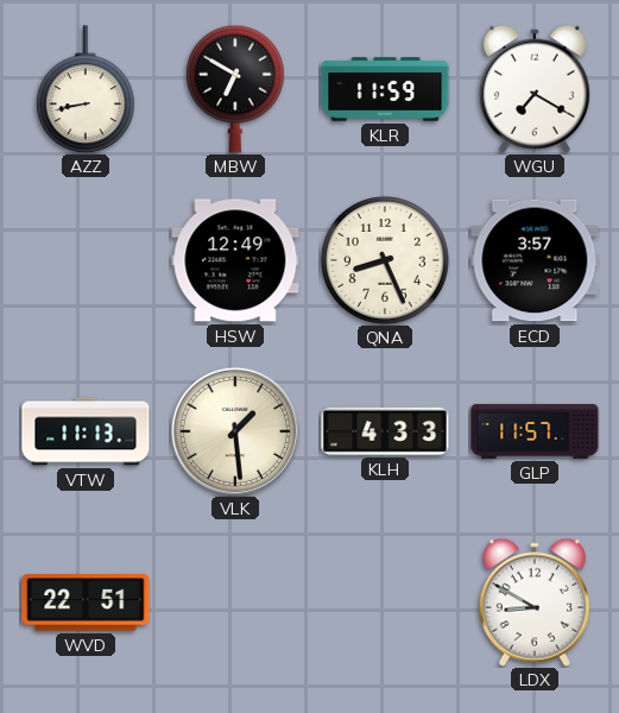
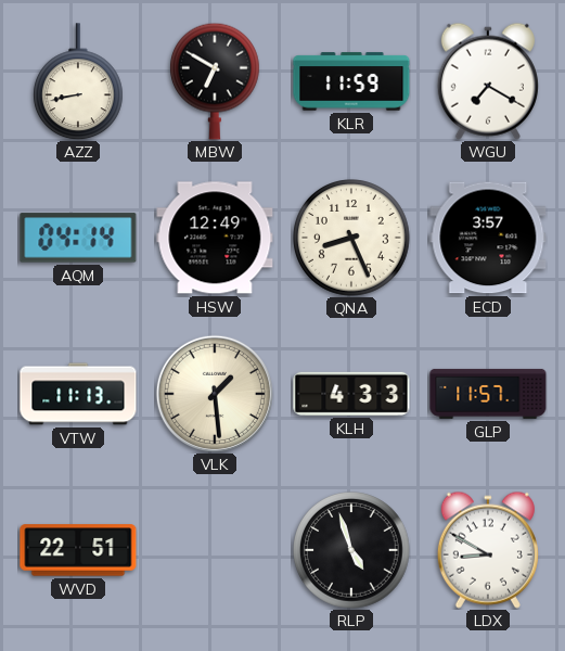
AQM: none -> 04:14 (78, 238)
RLP: none -> 4:57 (351, 550)
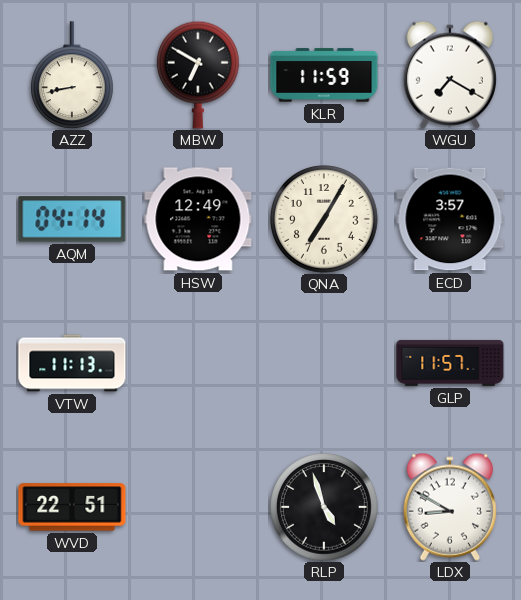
QNA: 8:26 -> 7:05 (324, 219)
VLK: 1:29 -> none (215, 394)
KLH: 4:33 -> none (351, 394)
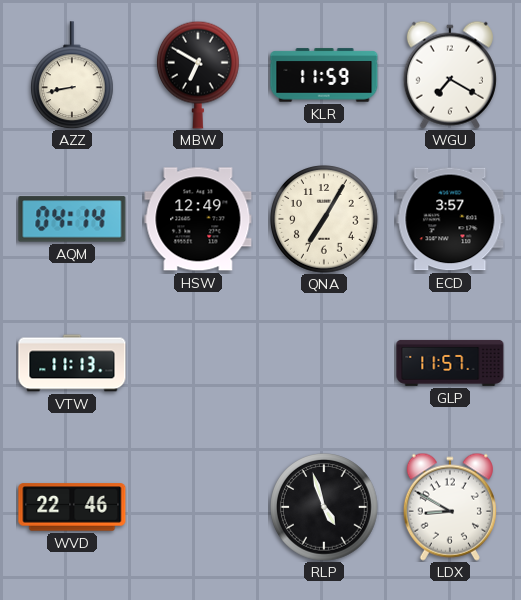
WVD: 22:51 -> 22:46 (72, 507)
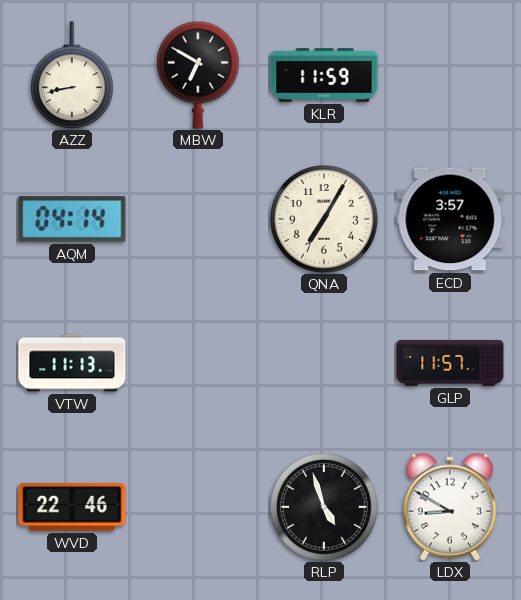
WGU: 7:20 -> none (450, 75)
HSW: 12:49 -> none (198, 219)
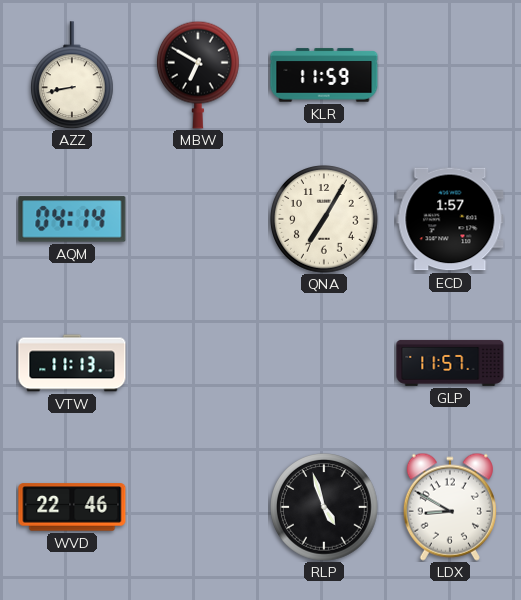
ECD: 3:57 -> 1:57 (450, 219)
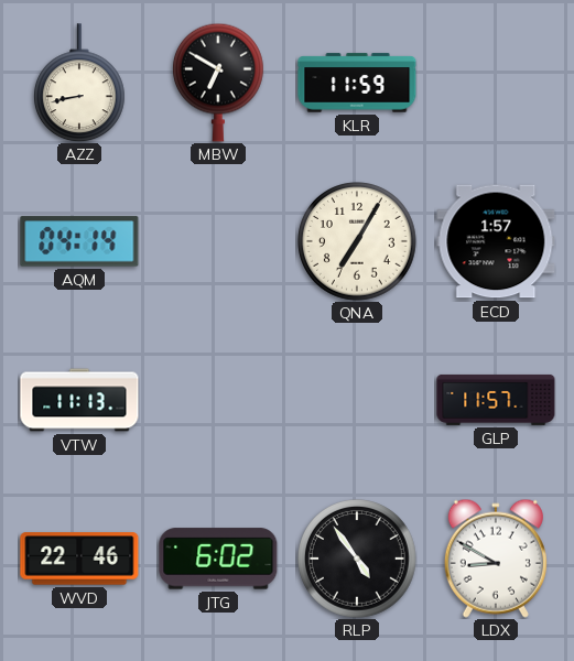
JTG: none -> 6:02 (218, 559)
RLP: 4:57 -> 4:54 (357, 559)
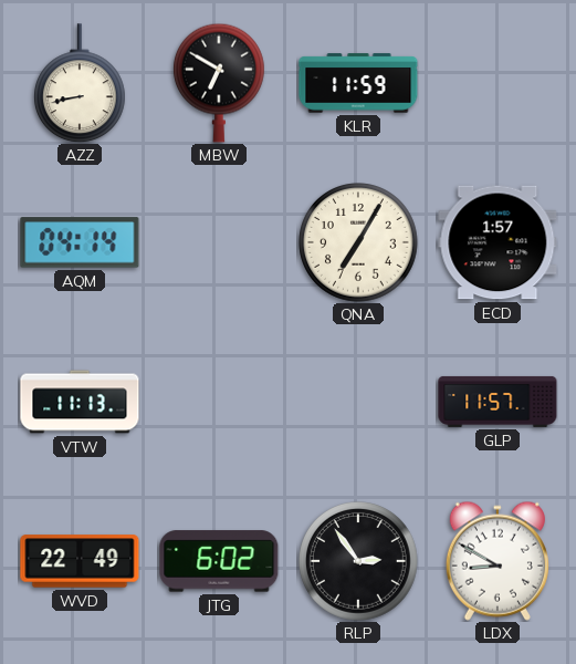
WVD: 22:46 -> 22:49 (80, 561)
RLP: 4:54 -> 2:54 (358, 561)
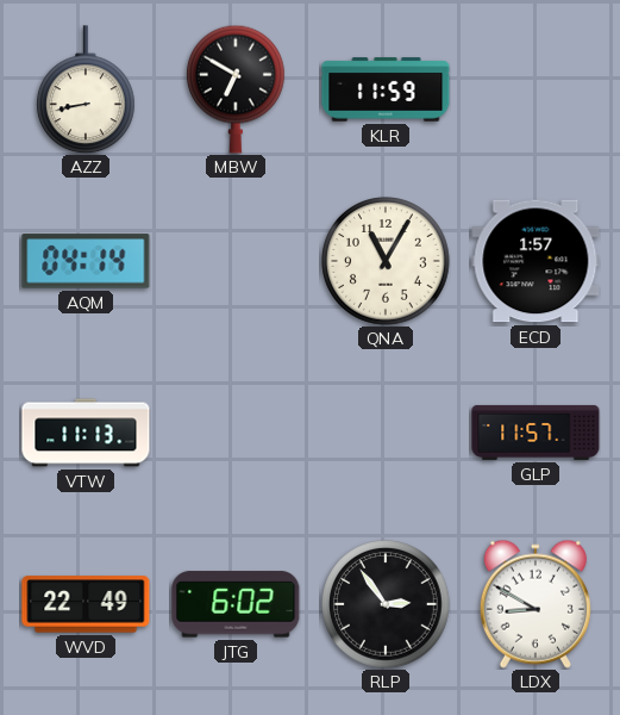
QNA: 7:05 -> 11:05 (386, 261)
